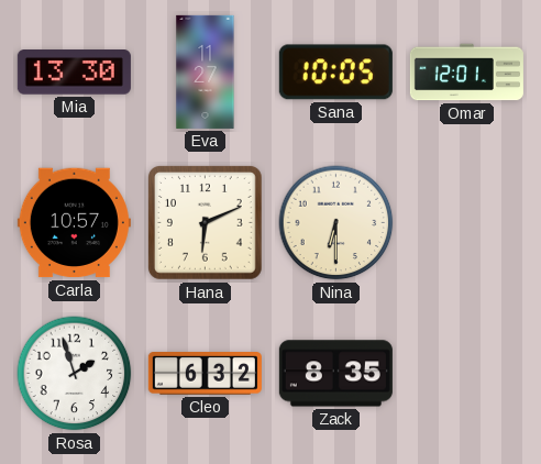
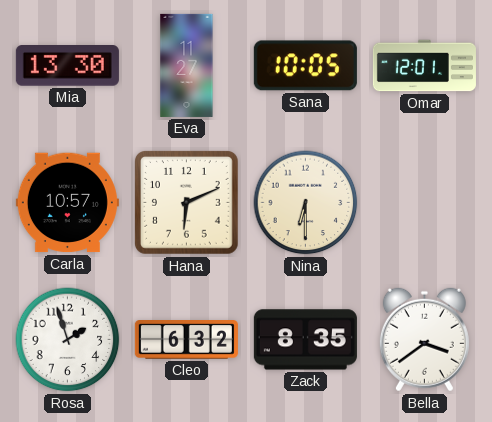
Bella: none -> 3:39 (424, 340)
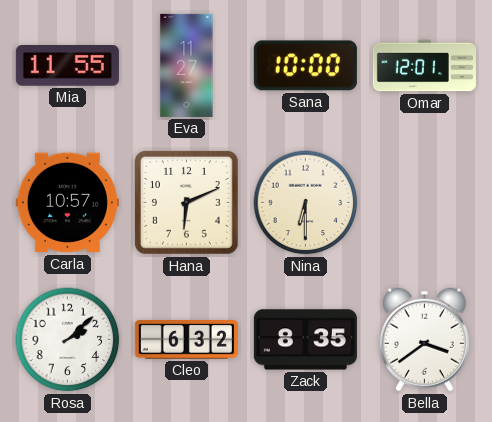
Mia: 13:30 -> 11:55 (67, 66)
Sana: 10:05 -> 10:00 (305, 66)
Rosa: 1:57 -> 2:08 (68, 340)
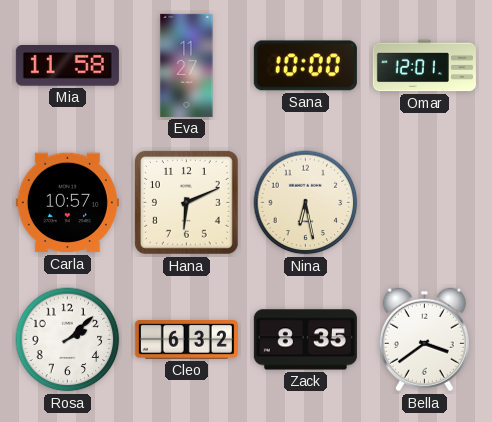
Mia: 11:55 -> 11:58 (67, 66)
Nina: 6:30 -> 6:28 (306, 203)
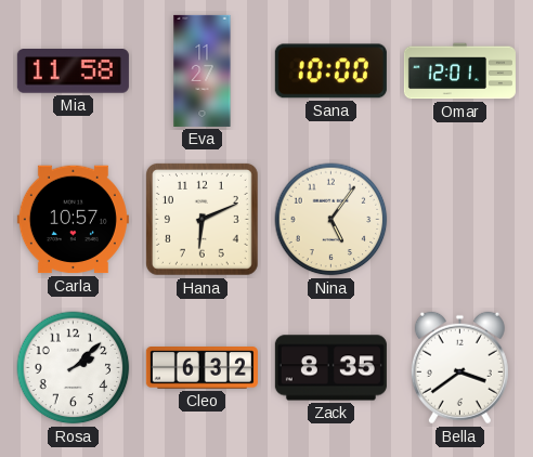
Nina: 6:28 -> 5:06 (331, 220)
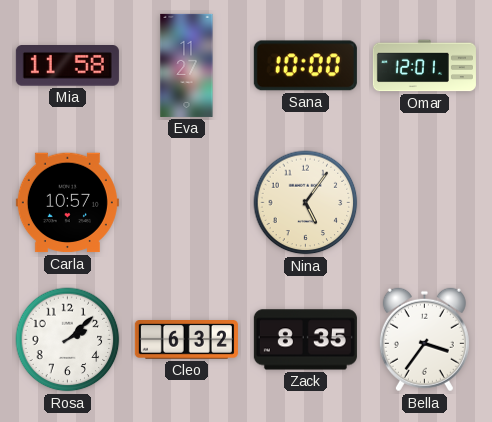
Hana: 6:11 -> none (201, 219)
Bella: 3:39 -> 3:36 (424, 340)
